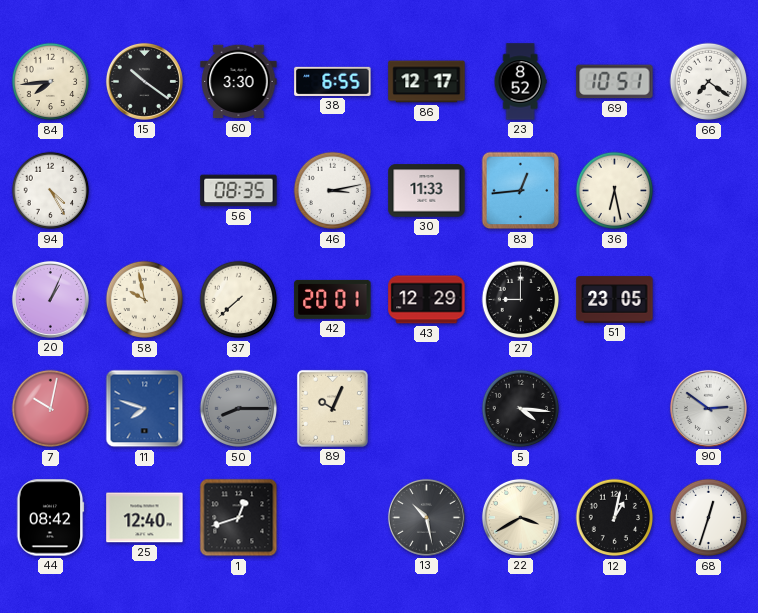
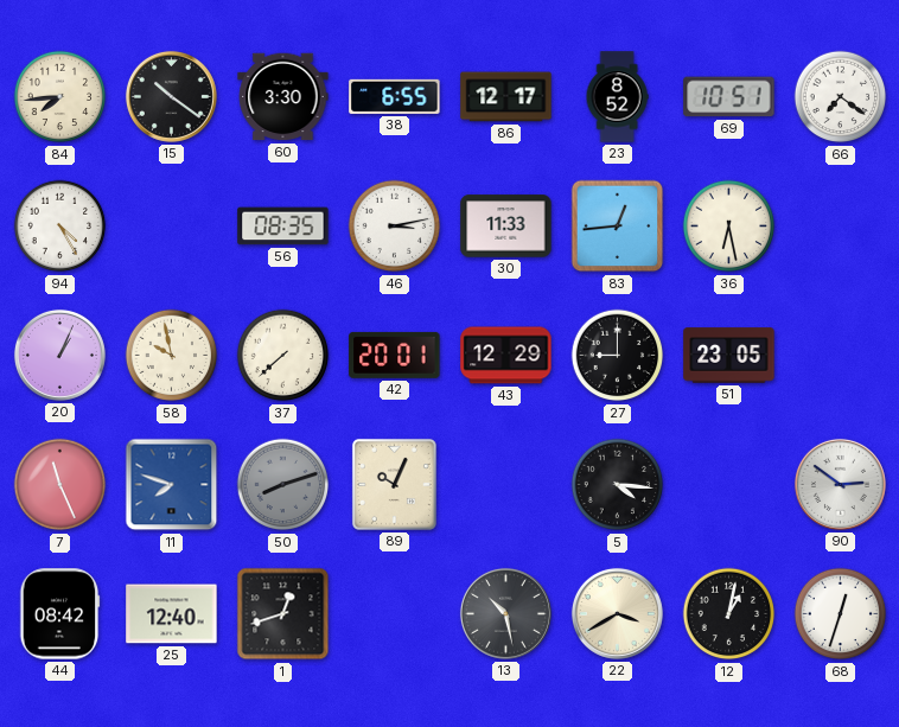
7: 10:02 -> 11:26 (60, 485)
50: 8:15 -> 8:12 (283, 485)
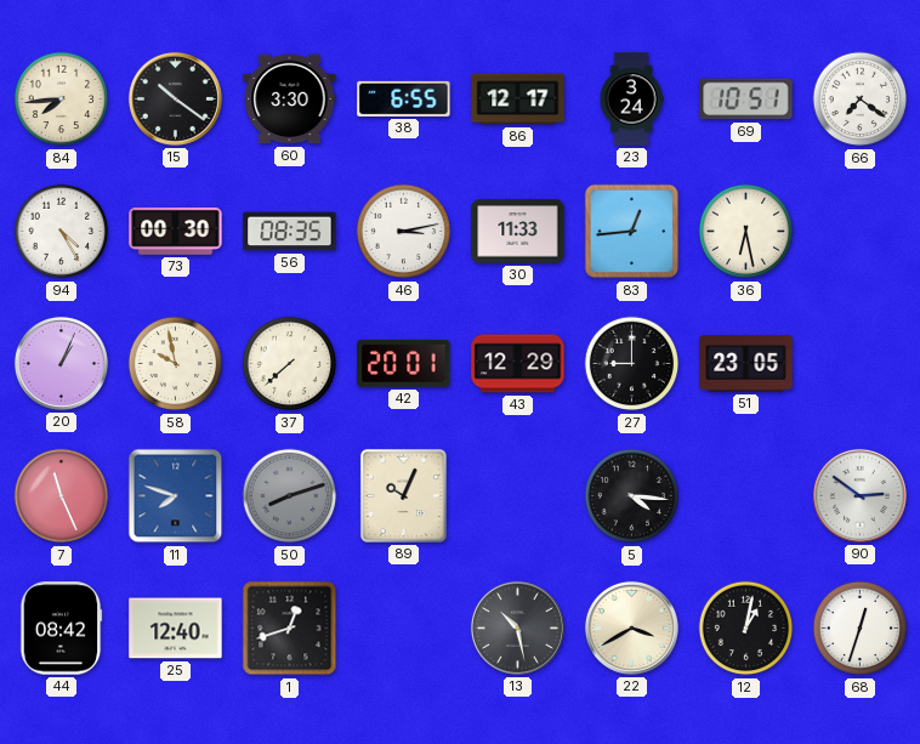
23: 8:52 -> 3:24 (631, 100)
73: none -> 00:30 (176, 231)
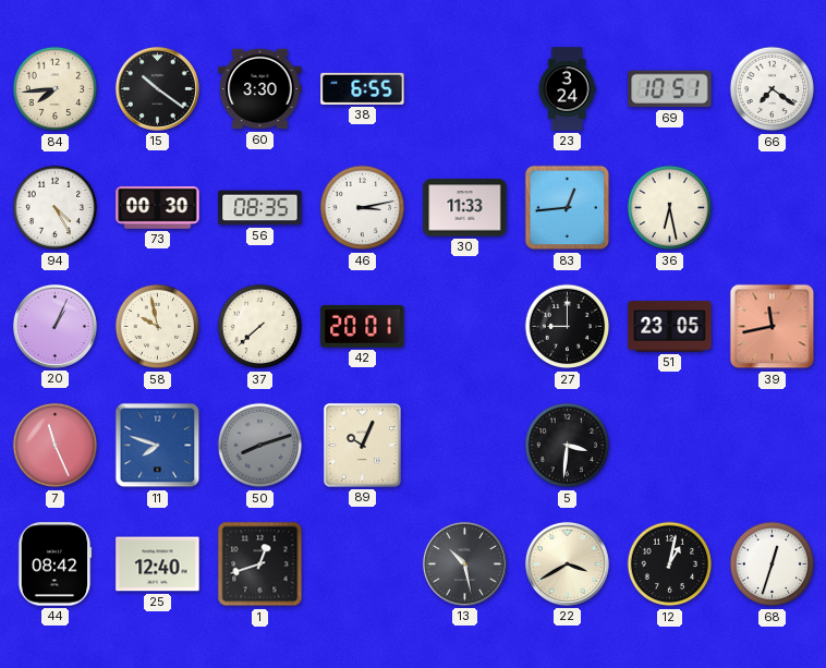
86: 12:17 -> none (518, 100)
43: 12:29 -> none (518, 364)
39: none -> 11:43 (773, 327)
5: 4:16 -> 3:31 (568, 446)
90: 2:51 -> none (859, 495)
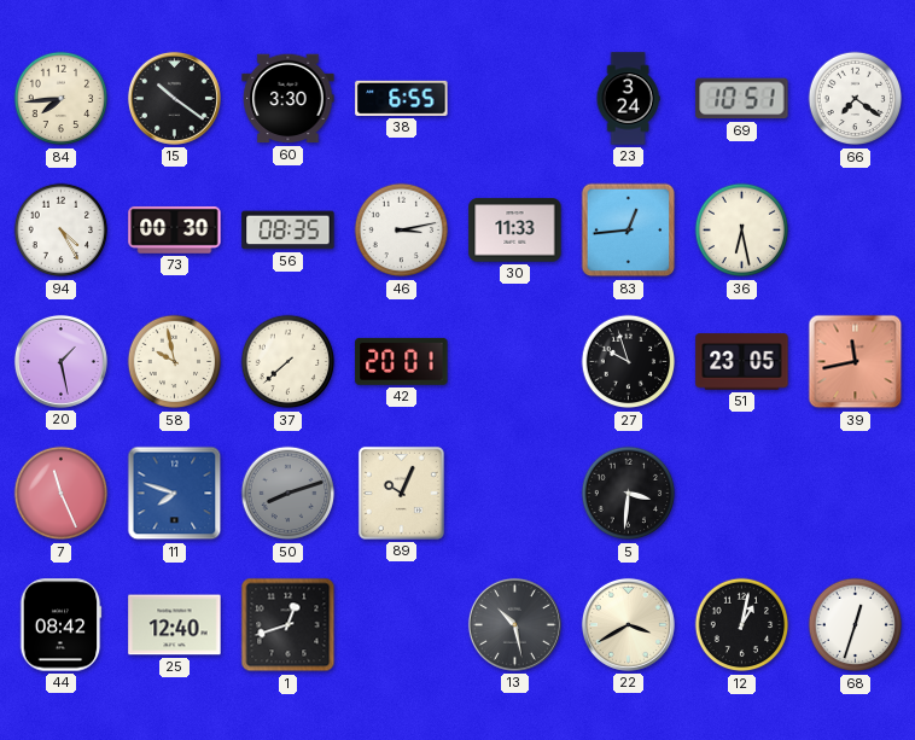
20: 1:04 -> 1:28 (60, 361)
27: 9:00 -> 9:57 (629, 362)
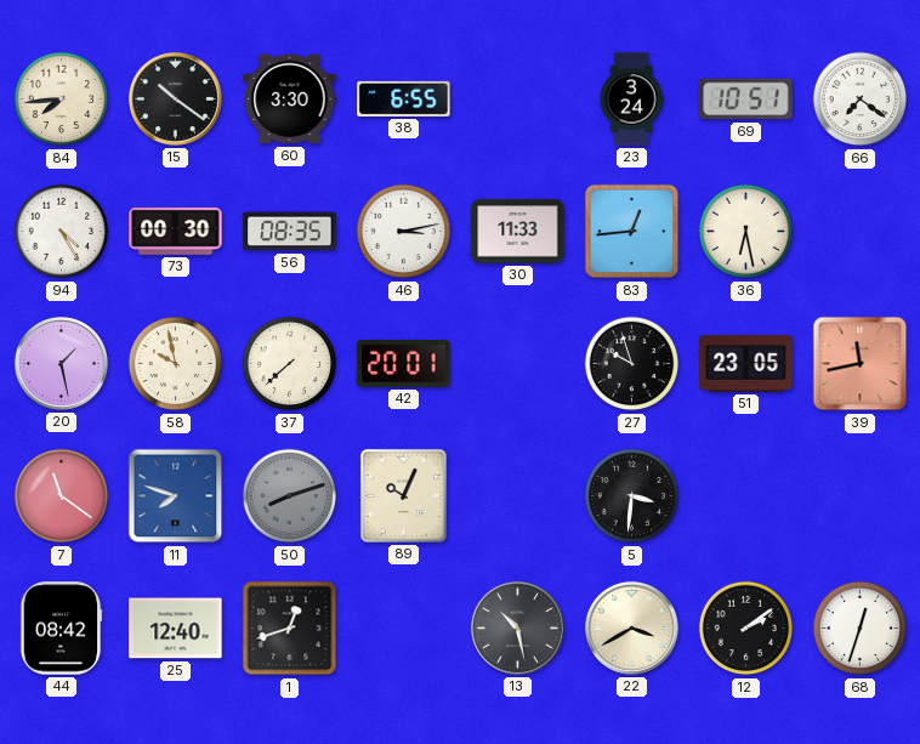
7: 11:26 -> 11:21 (62, 496)
12: 1:02 -> 2:09 (746, 629)
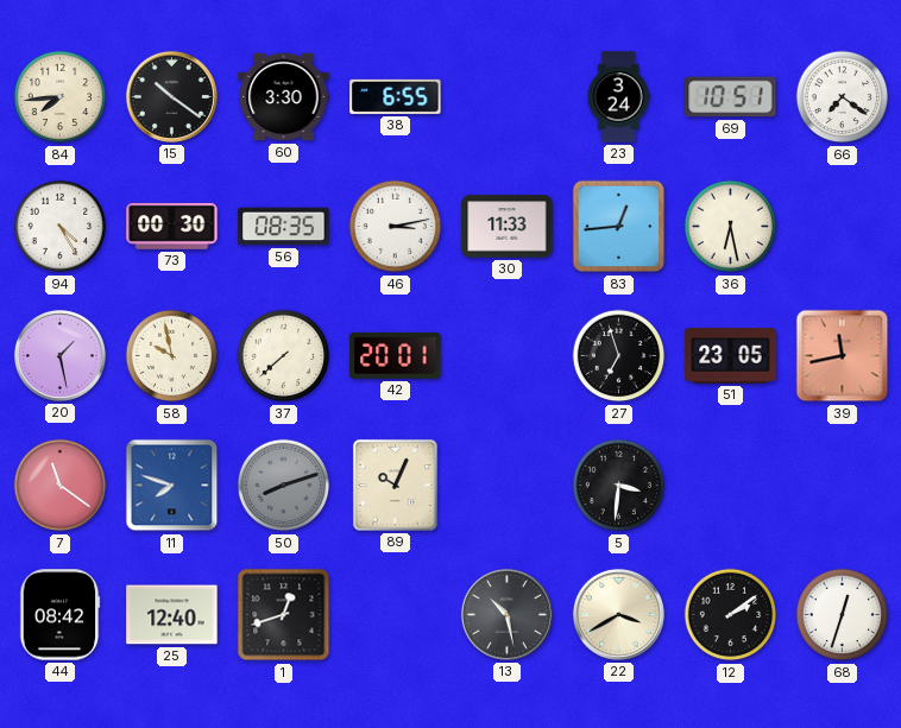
27: 9:57 -> 6:57 (619, 356)
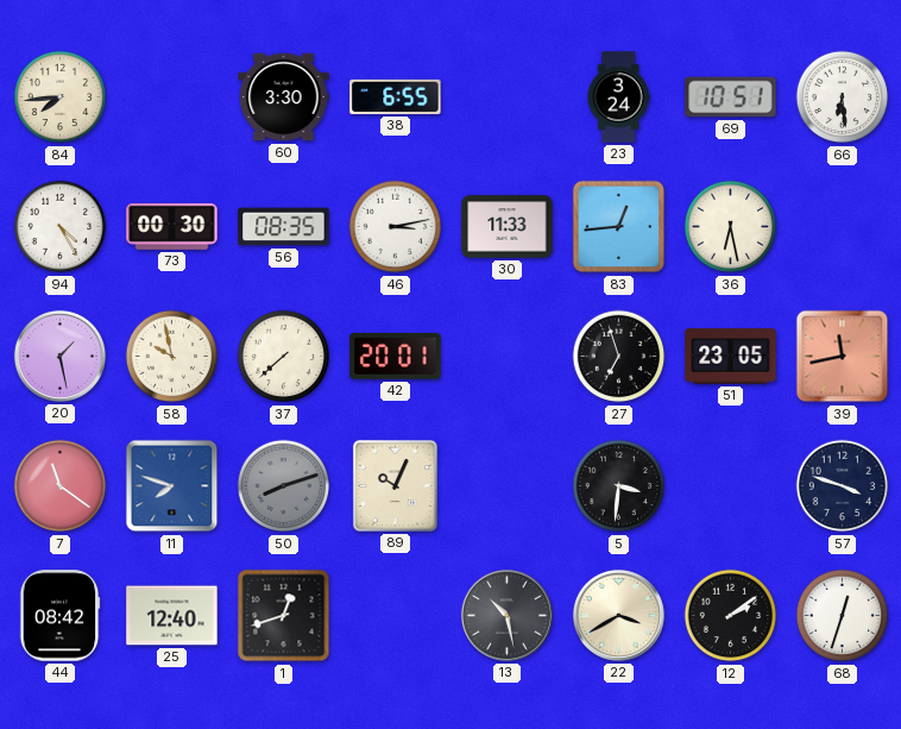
15: 10:21 -> none (171, 96)
66: 7:21 -> 6:29 (843, 98)
57: none -> 3:48 (843, 486)
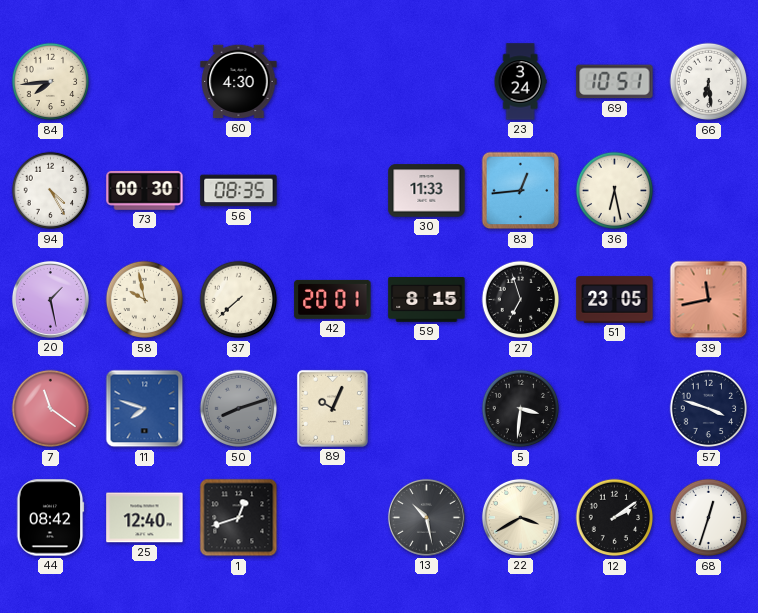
60: 3:30 -> 4:30 (239, 82)
38: 6:55 -> none (396, 96)
46: 3:13 -> none (396, 227)
59: none -> 8:15 (427, 300)
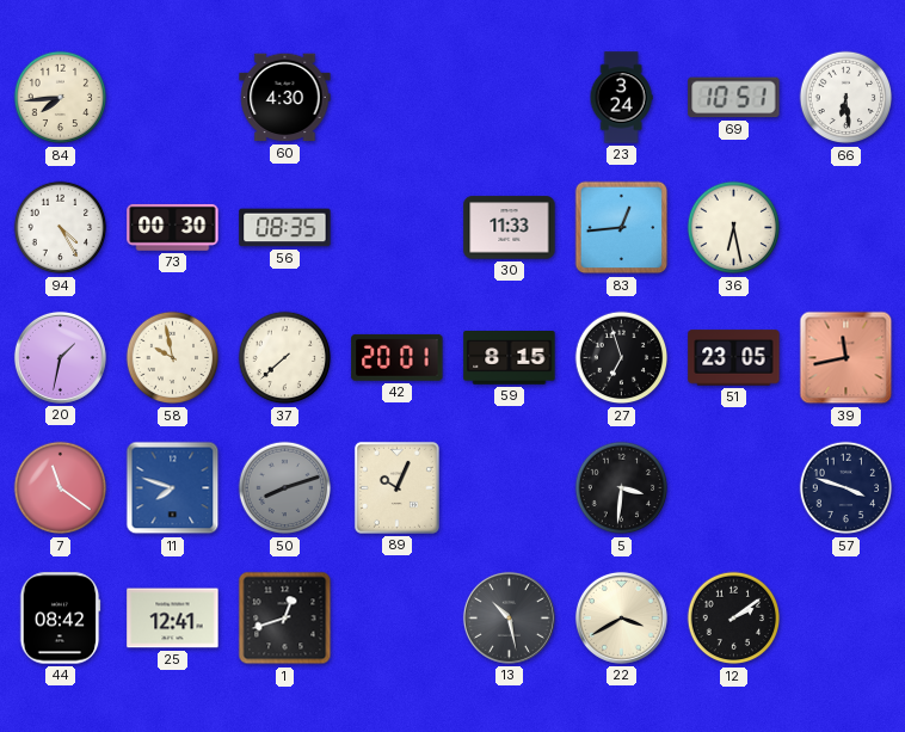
20: 1:28 -> 1:32 (60, 357)
25: 12:40 -> 12:41 (173, 619)
68: 12:33 -> none (709, 518)
